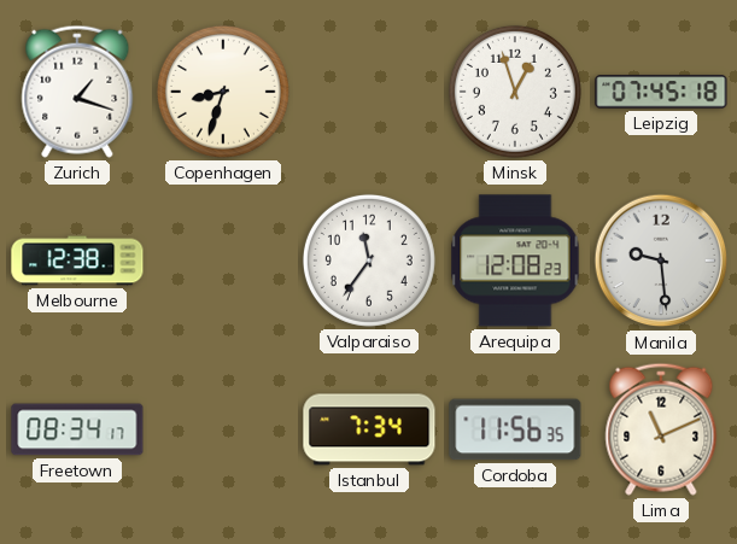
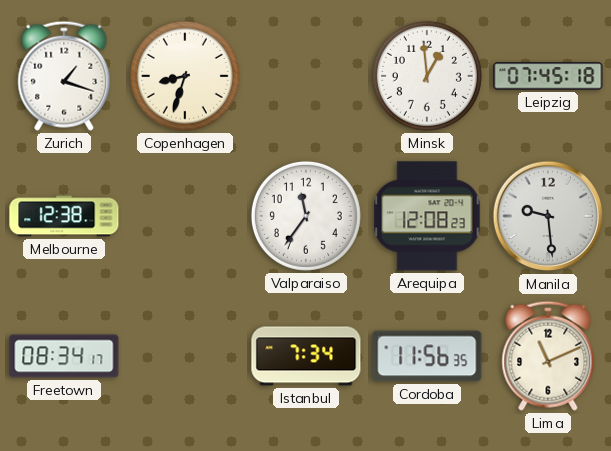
Minsk: 12:57 -> 12:59 (427, 76)
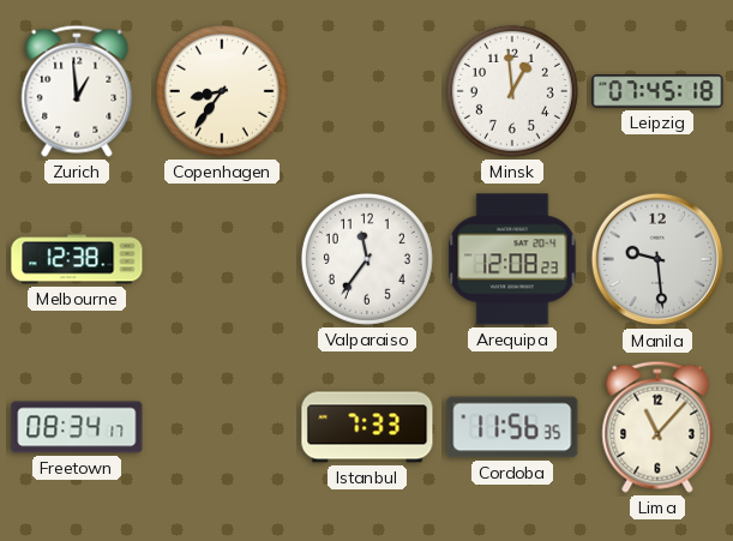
Zurich: 1:18 -> 12:59 (77, 91)
Copenhagen: 8:33 -> 8:36 (222, 91)
Istanbul: 7:34 -> 7:33 (367, 427)
Lima: 11:11 -> 11:07 (657, 427)
